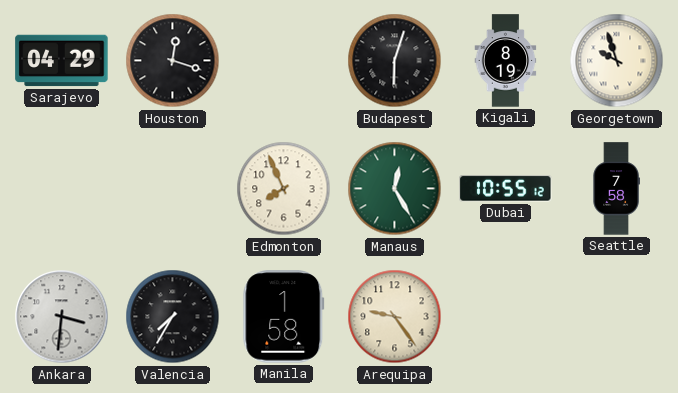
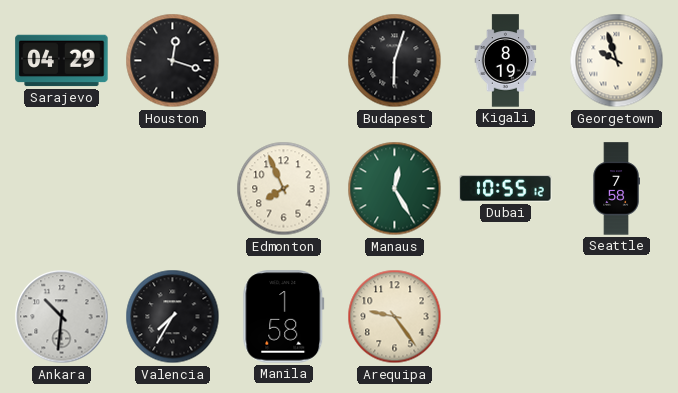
Ankara: 3:31 -> 10:31 (62, 317)
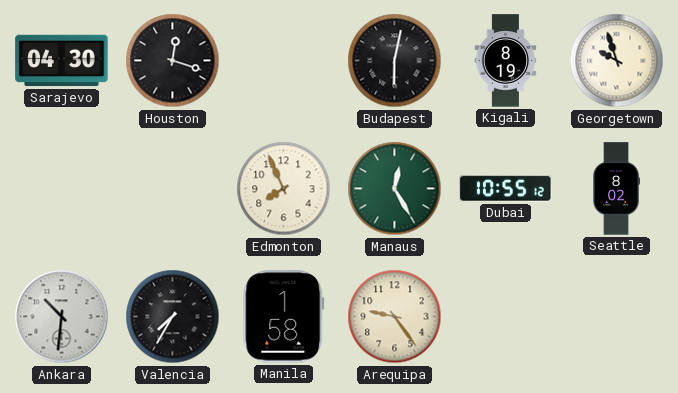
Sarajevo: 04:29 -> 04:30 (62, 61)
Budapest: 6:03 -> 6:02 (395, 61)
Seattle: 7:58 -> 8:02 (616, 189)
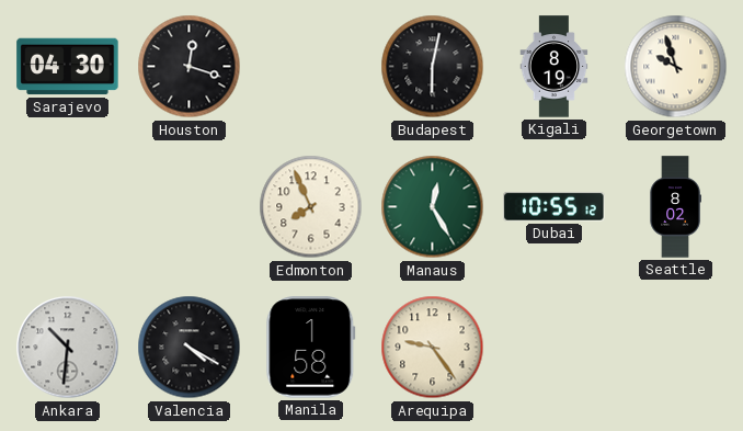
Valencia: 7:35 -> 4:20 (190, 348)
